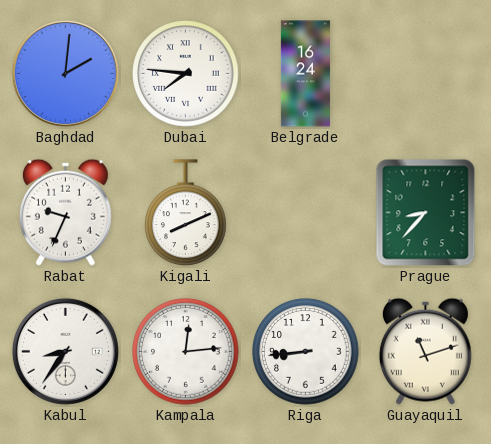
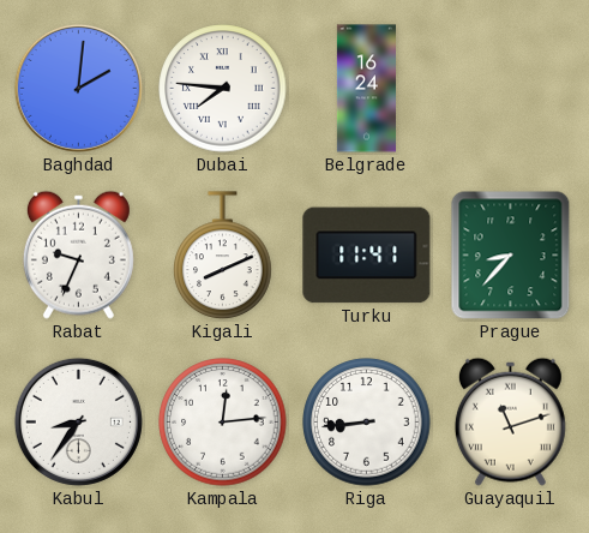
Turku: none -> 11:41 (367, 256)
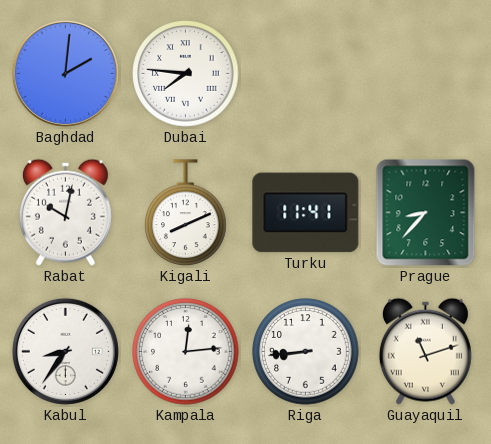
Belgrade: 16:24 -> none (366, 89)
Rabat: 9:34 -> 10:02 (65, 212)
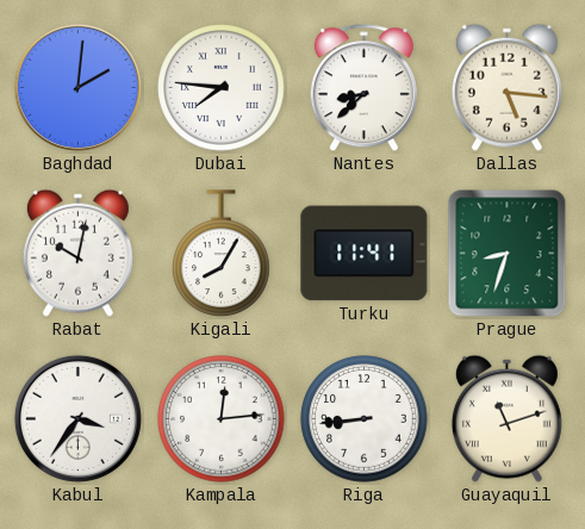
Nantes: none -> 8:38 (363, 88)
Dallas: none -> 5:16 (506, 87)
Kigali: 8:11 -> 8:05 (222, 254)
Prague: 8:37 -> 8:33 (508, 254)
Kabul: 8:36 -> 3:36 (77, 418)
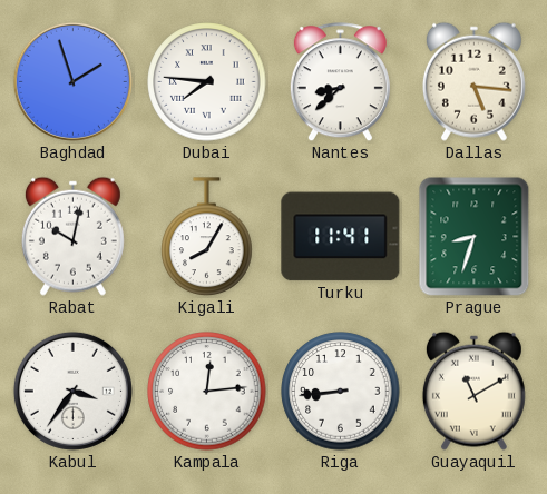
Baghdad: 2:01 -> 1:57 (72, 81)
Guayaquil: 11:12 -> 11:10 (473, 391)
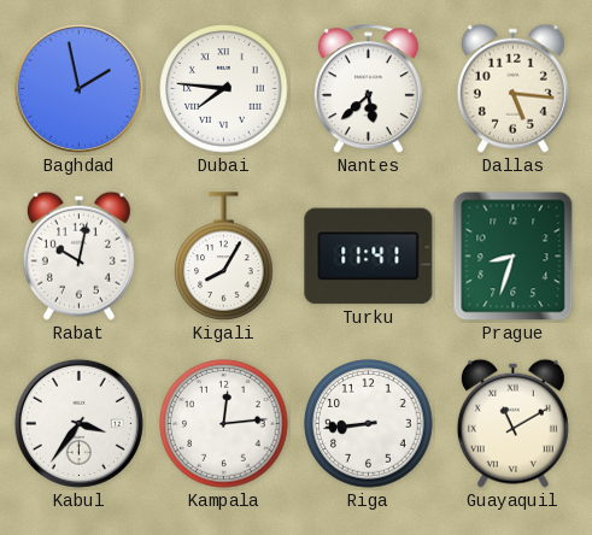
Baghdad: 1:57 -> 1:58 (78, 88)
Nantes: 8:38 -> 5:38 (368, 89)
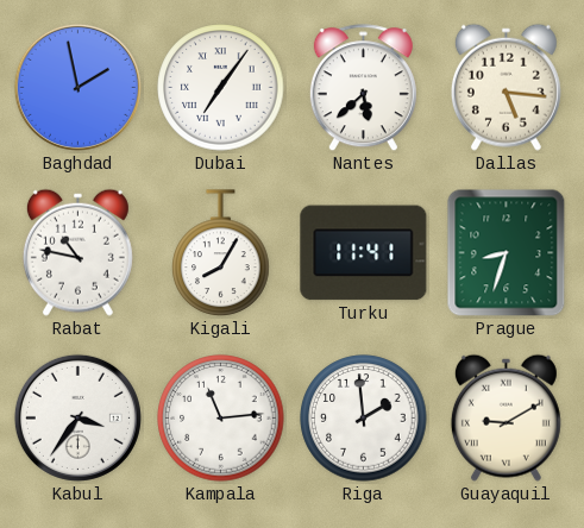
Dubai: 7:46 -> 7:06 (221, 88)
Rabat: 10:02 -> 10:47 (77, 252)
Kampala: 12:14 -> 11:14 (221, 419)
Riga: 8:44 -> 1:59 (364, 419)
Guayaquil: 11:10 -> 9:10 (505, 417)
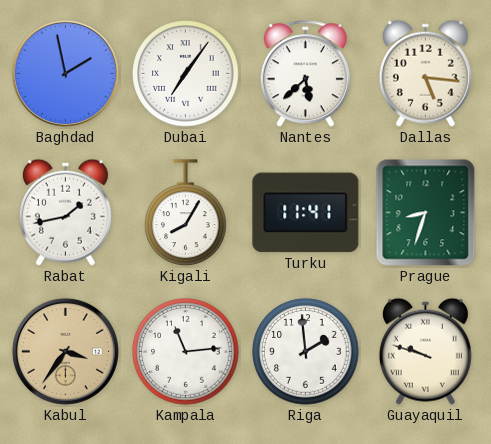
Rabat: 10:47 -> 1:43 (65, 212)
Kabul dial: white -> champagne (65, 351)
Guayaquil: 9:10 -> 9:48 (425, 351)
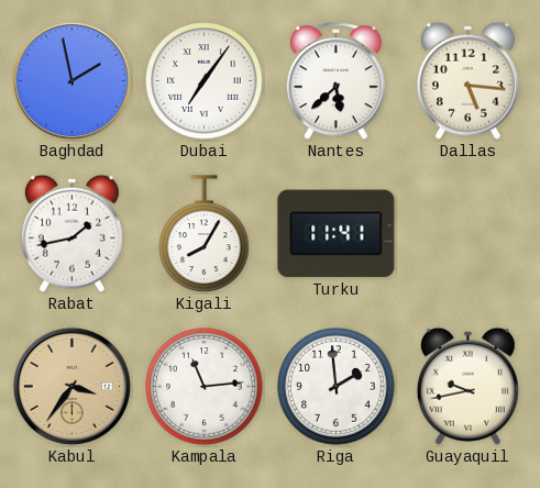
Prague: 8:33 -> none (426, 213)
Guayaquil: 9:48 -> 9:43 (467, 386)
